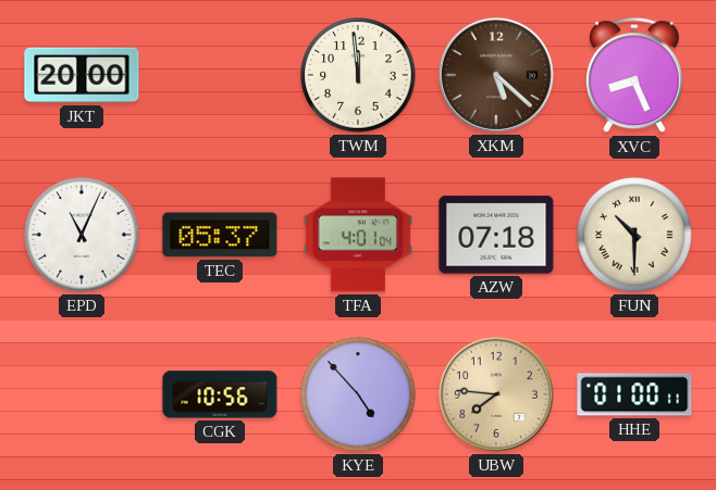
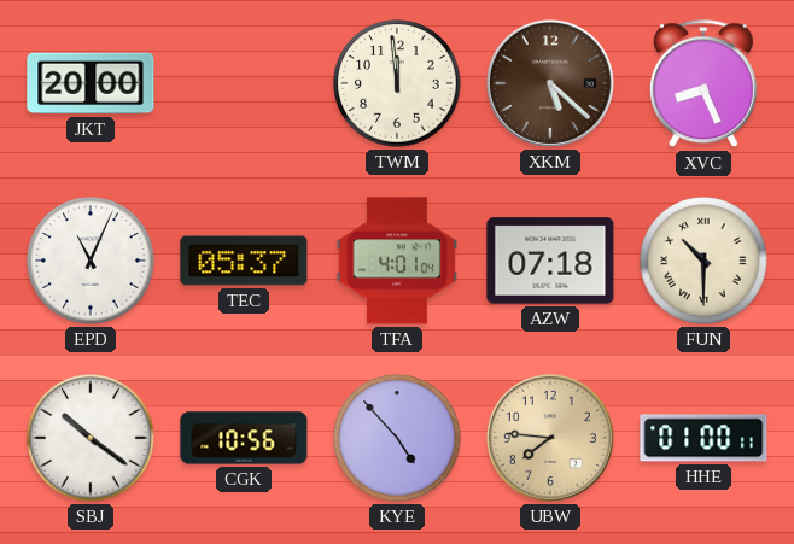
SBJ: none -> 10:21 (91, 438)
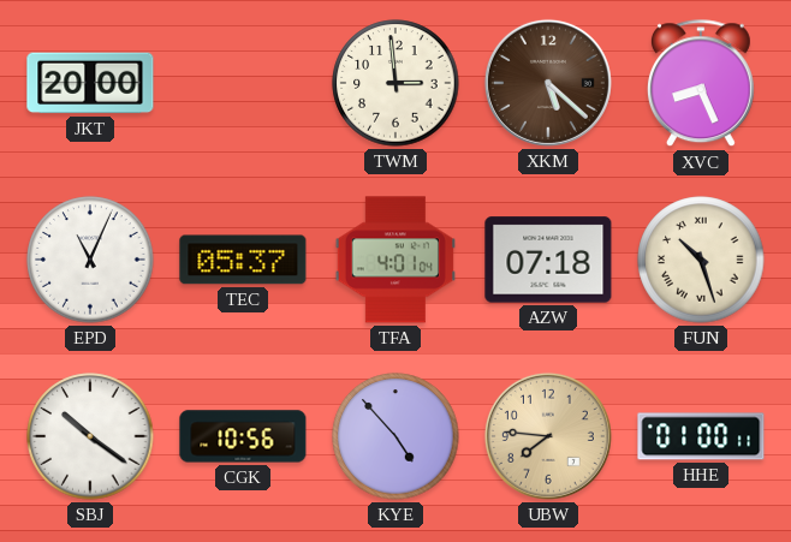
TWM: 11:59 -> 2:59 (395, 83)
FUN: 10:30 -> 10:27 (701, 260)
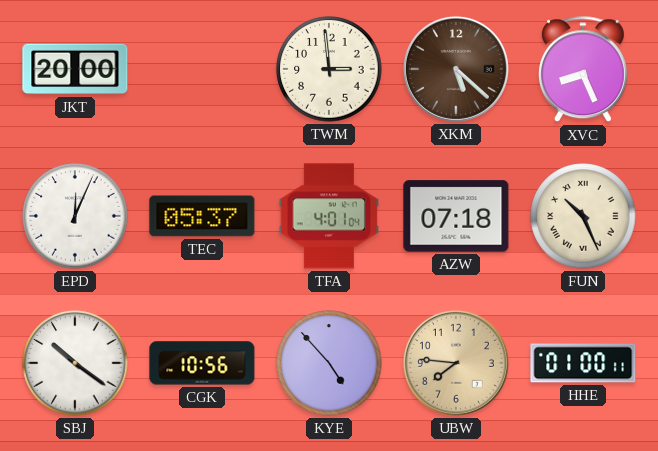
EPD: 11:04 -> 12:04 (75, 216)
FUN: 10:27 -> 10:26 (583, 216)
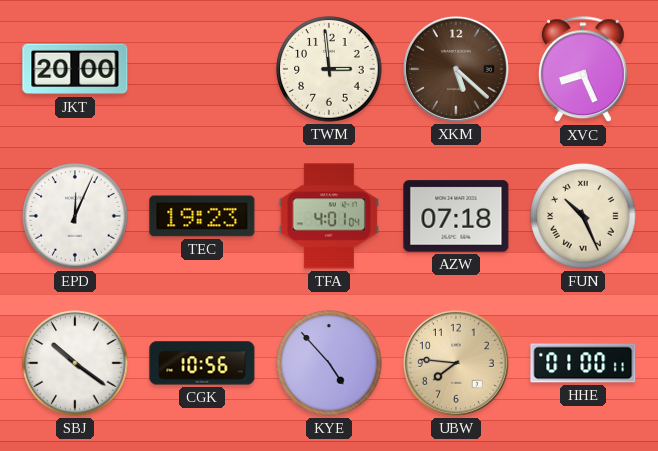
TEC: 05:37 -> 19:23 (202, 216)
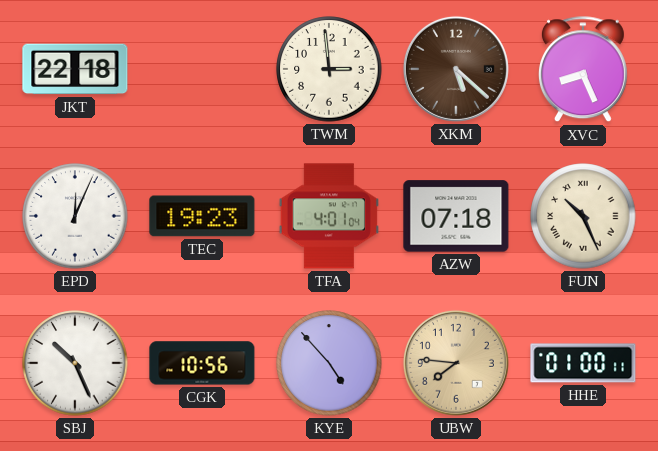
JKT: 20:00 -> 22:18 (75, 69)
SBJ: 10:21 -> 10:26 (75, 363)
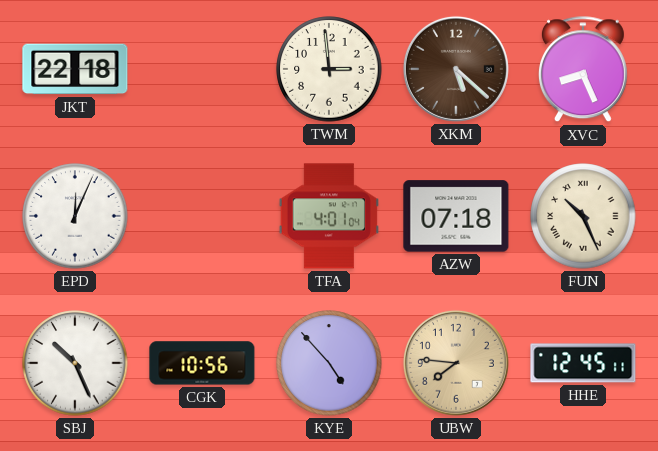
TEC: 19:23 -> none (202, 216)
HHE: 01:00 -> 12:45 (583, 363)
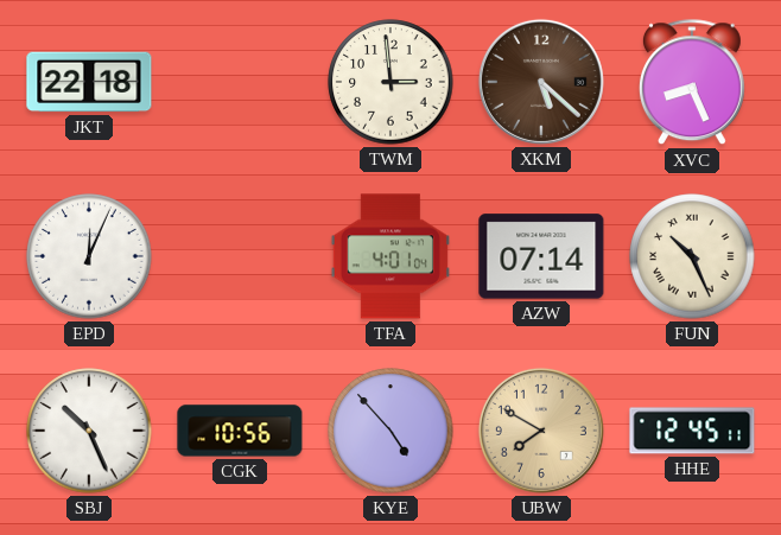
AZW: 07:18 -> 07:14 (541, 256)
UBW: 7:46 -> 7:50 (541, 431)
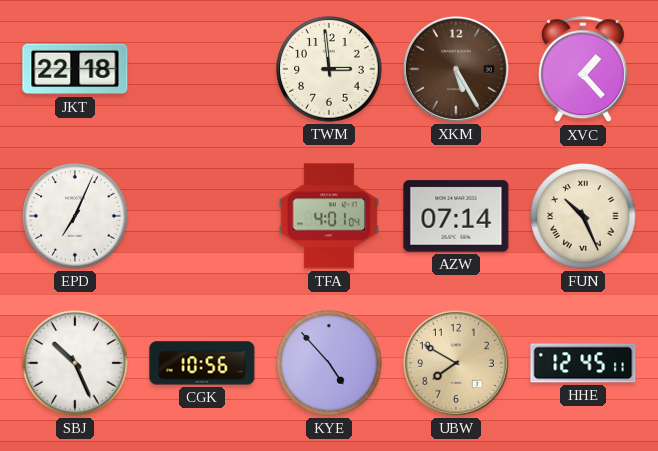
XKM: 5:22 -> 5:25 (456, 69)
XVC: 8:26 -> 1:23 (583, 70)
EPD: 12:04 -> 7:04 (75, 216)
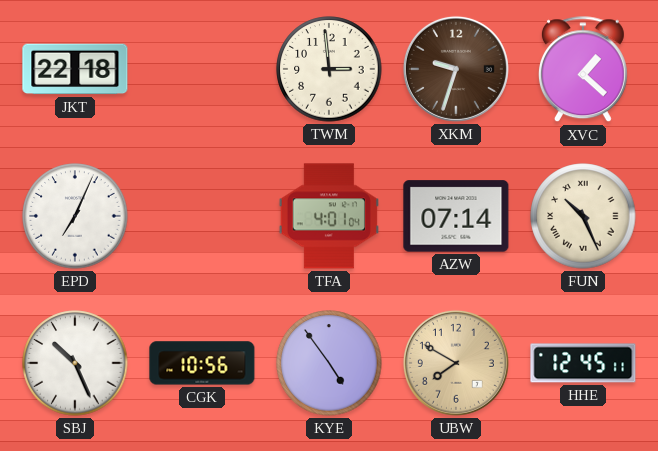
XKM: 5:25 -> 9:33 (456, 69)
XVC: 1:23 -> 1:22 (583, 70)
KYE: 4:53 -> 4:54 (329, 363)
